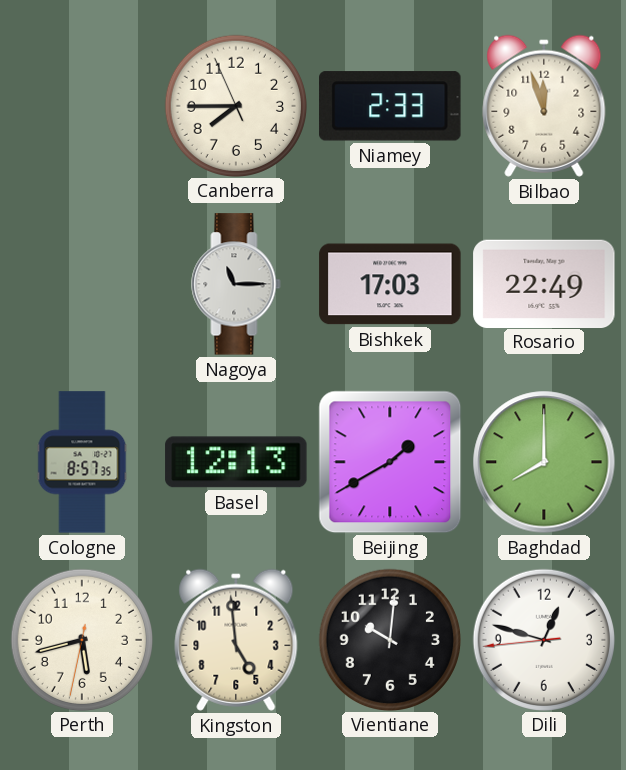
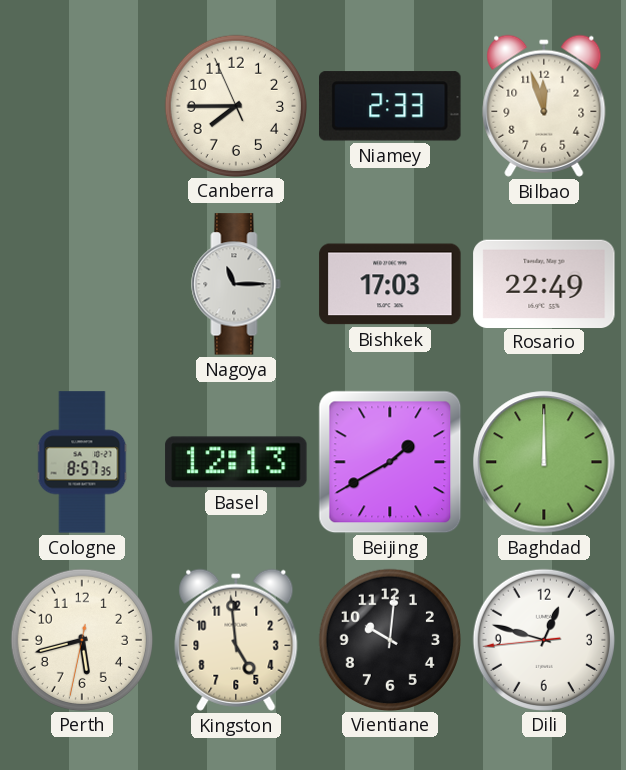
Baghdad: 8:00 -> 12:00 (544, 462)
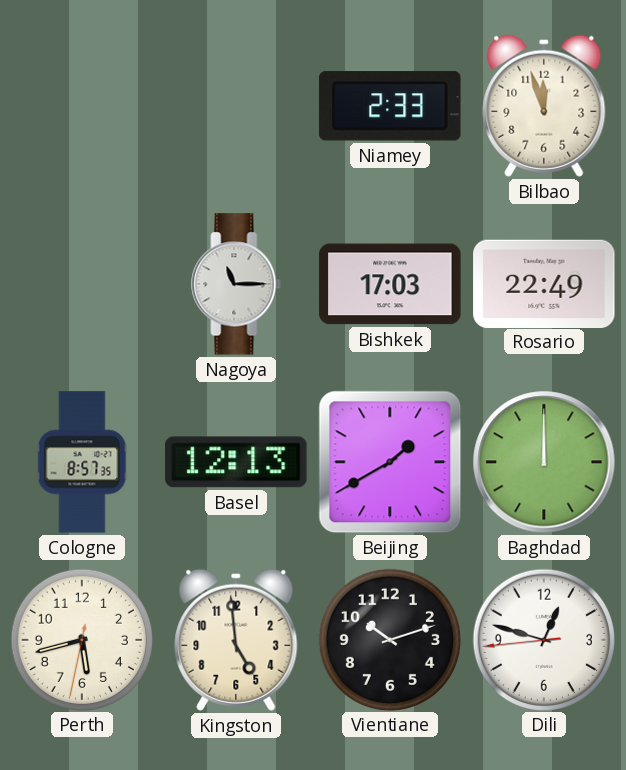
Canberra: 7:44 -> none (235, 105)
Vientiane: 10:01 -> 10:12 (389, 639)
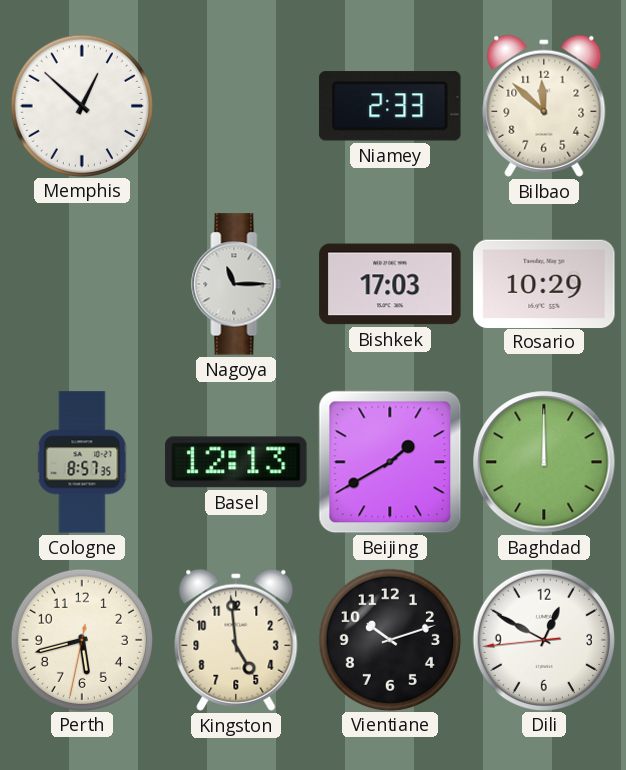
Memphis: none -> 12:52 (81, 105)
Bilbao: 11:57 -> 11:52 (544, 106)
Rosario: 22:49 -> 10:29 (544, 283)
Dili: 12:47 -> 12:49 (543, 639)
